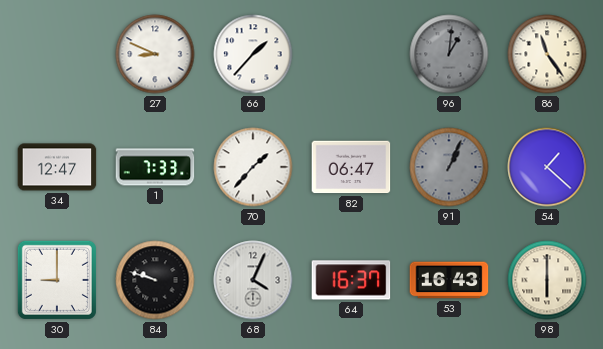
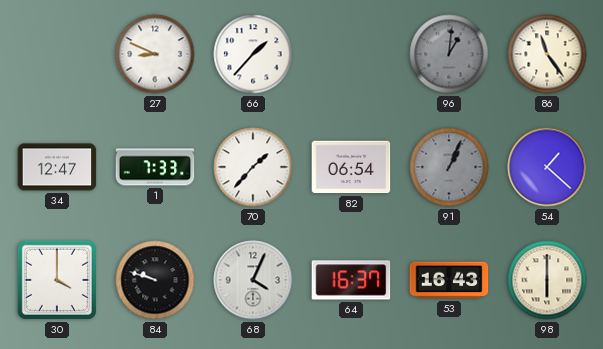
82: 06:47 -> 06:54 (351, 167)
30: 9:00 -> 4:00 (57, 280)
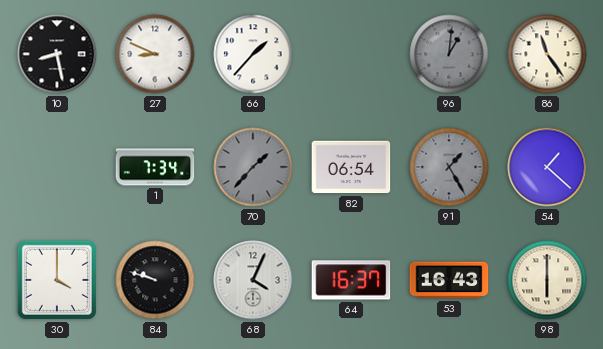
10: none -> 8:28 (57, 54)
34: 12:47 -> none (57, 167)
1: 7:33 -> 7:34 (155, 167)
70 dial: white -> grey (253, 167)
91: 1:04 -> 1:25 (449, 167)
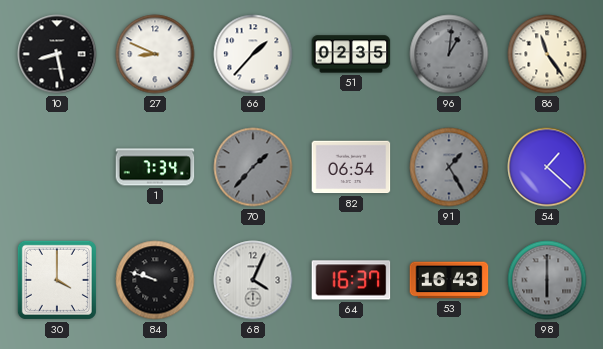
51: none -> 02:35 (351, 54)
98 dial: cream -> grey (547, 280)
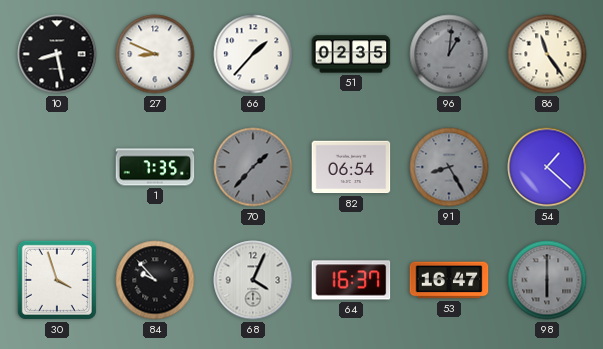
1: 7:34 -> 7:35 (155, 167)
91: 1:25 -> 8:25 (449, 167)
30: 4:00 -> 3:57 (57, 280)
84: 9:48 -> 9:53 (155, 280)
53: 16:43 -> 16:47 (449, 280)
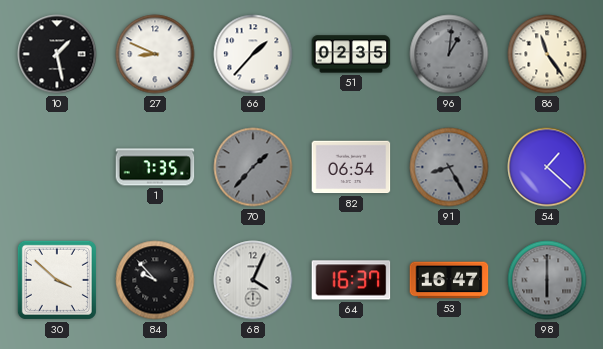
10: 8:28 -> 1:28 (57, 54)
30: 3:57 -> 3:52 (57, 280)
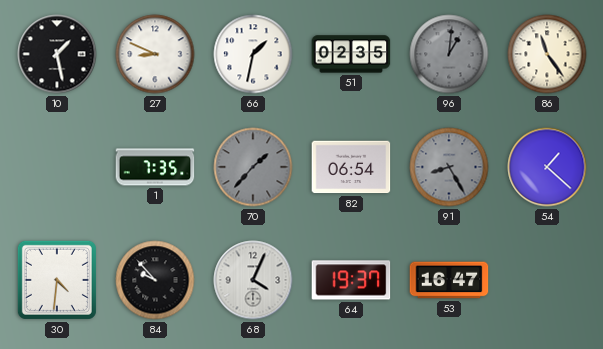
66: 1:37 -> 1:32 (253, 54)
30: 3:52 -> 4:31 (57, 280)
64: 16:37 -> 19:37 (351, 280)
98: 6:00 -> none (547, 280)
